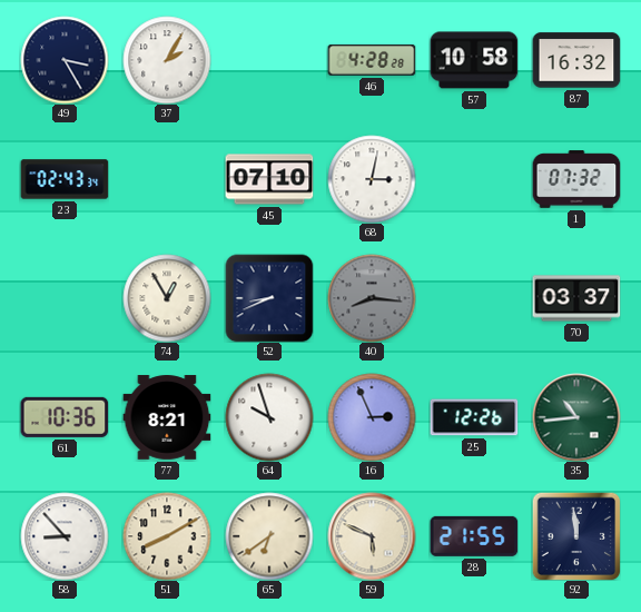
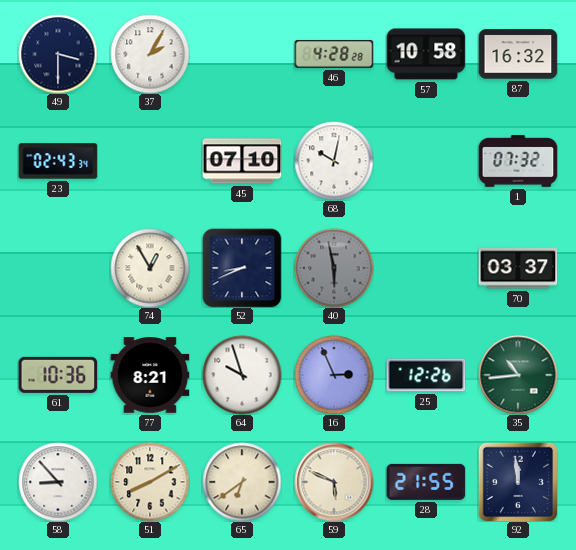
49: 3:25 -> 3:30 (58, 54)
68: 3:02 -> 10:02 (334, 161)
40: 8:16 -> 5:58 (334, 268)
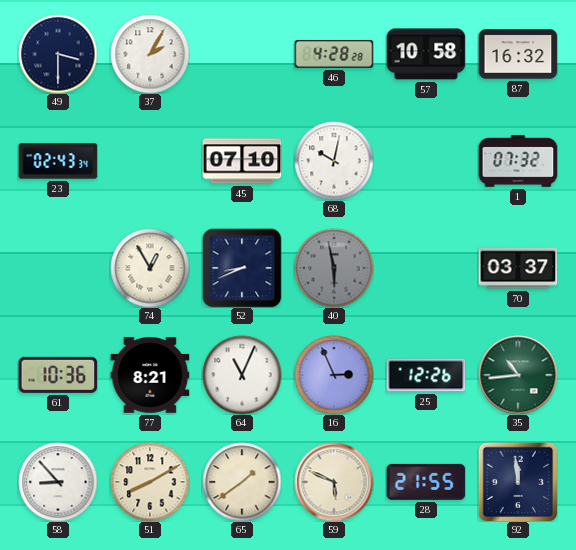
64: 9:57 -> 11:04 (242, 375)
65: 6:39 -> 1:39 (242, 482)
